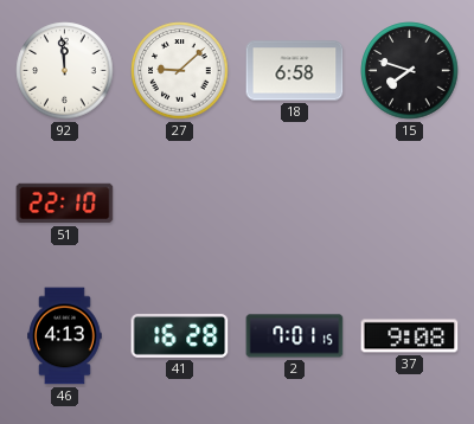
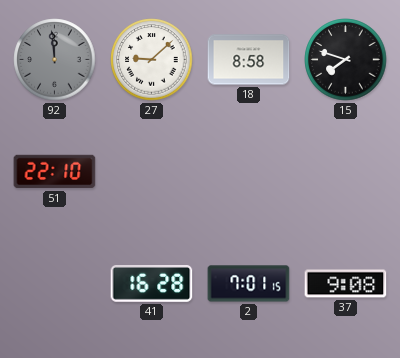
92 dial: white -> grey (55, 60)
18: 6:58 -> 8:58 (249, 60)
46: 4:13 -> none (65, 336)
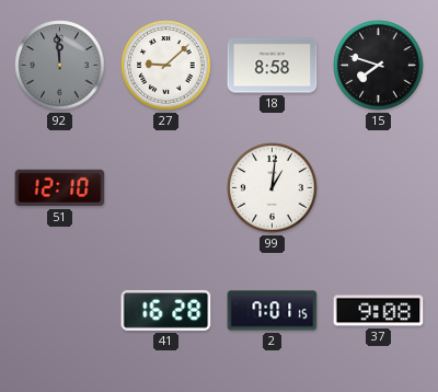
51: 22:10 -> 12:10 (60, 188)
99: none -> 1:01 (273, 188)
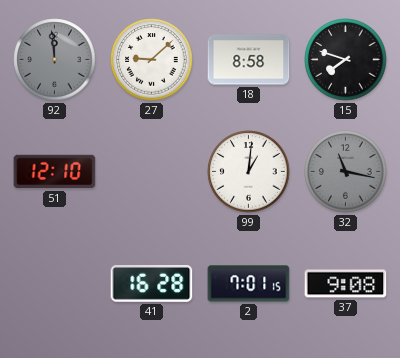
32: none -> 11:17 (346, 172)
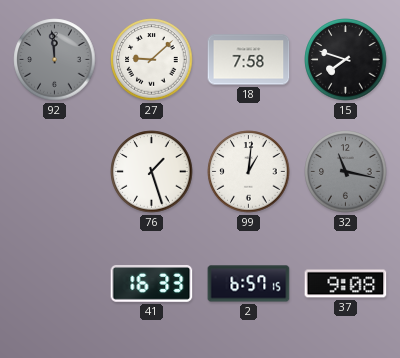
18: 8:58 -> 7:58 (249, 60)
51: 12:10 -> none (55, 172)
76: none -> 1:27 (152, 172)
41: 16:28 -> 16:33 (152, 284)
2: 7:01 -> 6:57 (249, 284)
